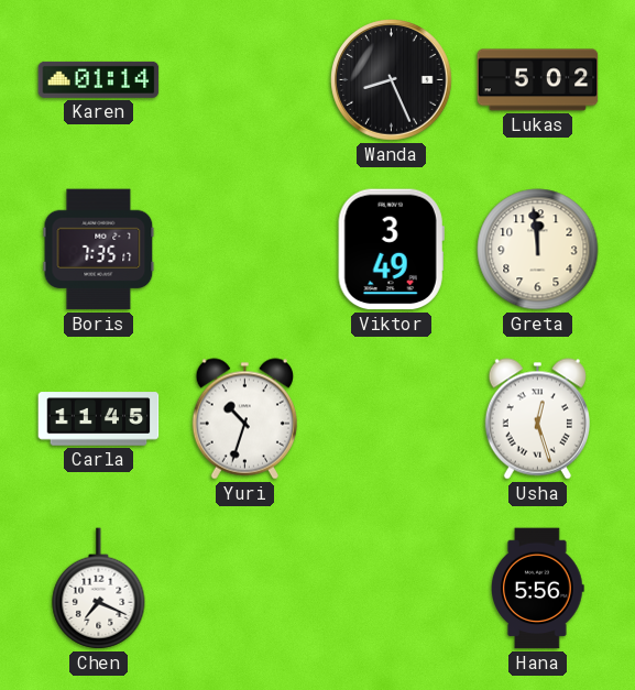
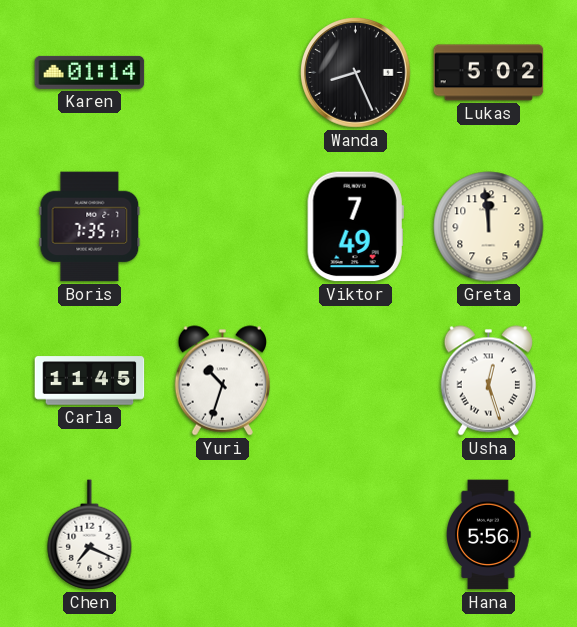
Viktor: 3:49 -> 7:49 (355, 227)
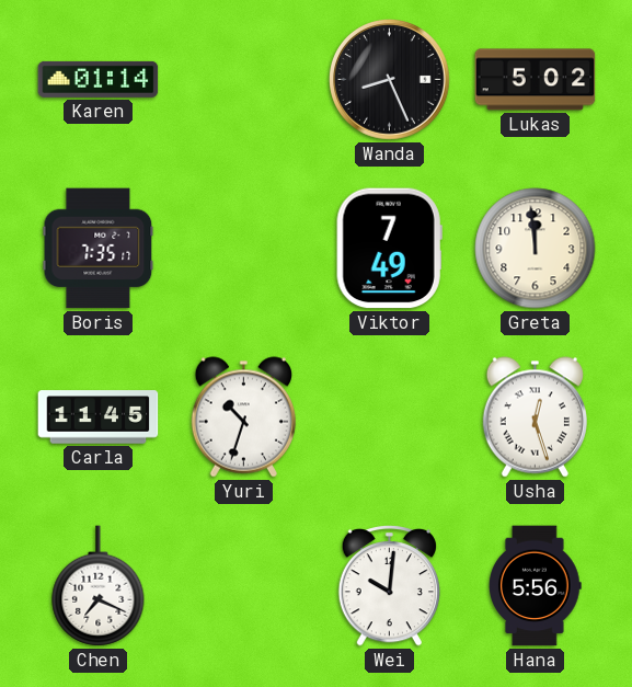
Wei: none -> 10:01 (389, 585)
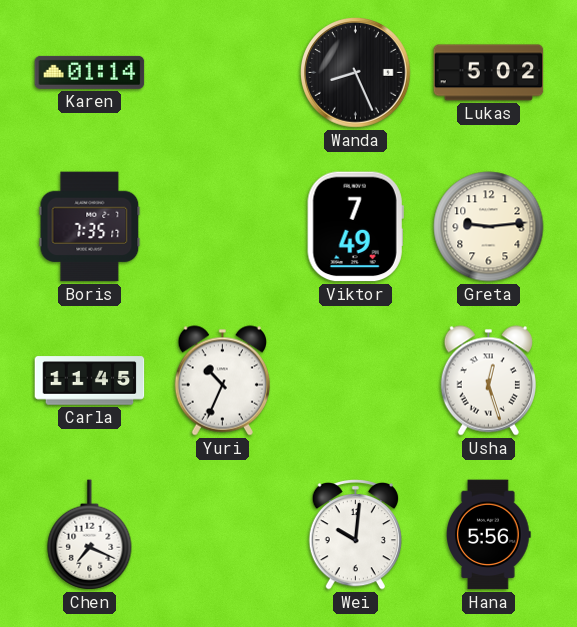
Greta: 11:59 -> 9:14 (489, 227)
Yuri: 10:33 -> 10:34 (222, 381)
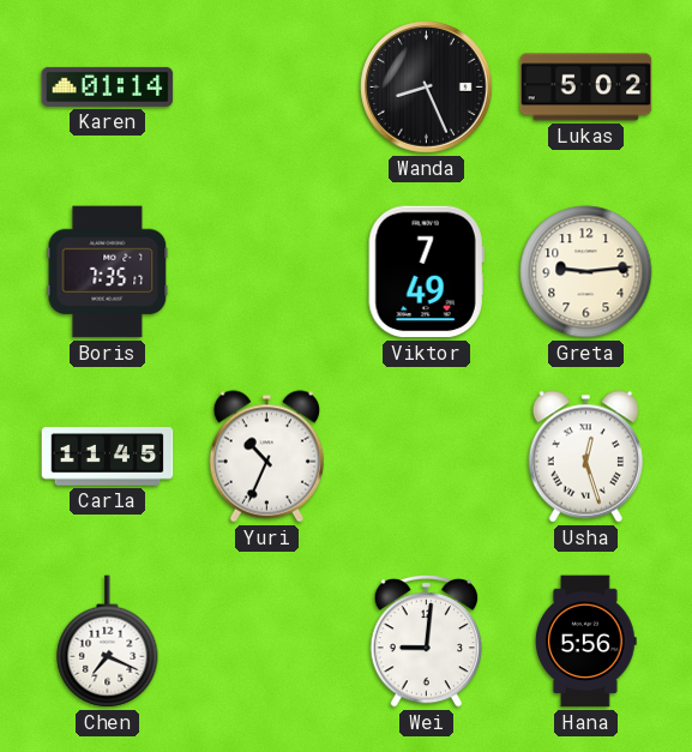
Wei: 10:01 -> 9:01 (426, 640)
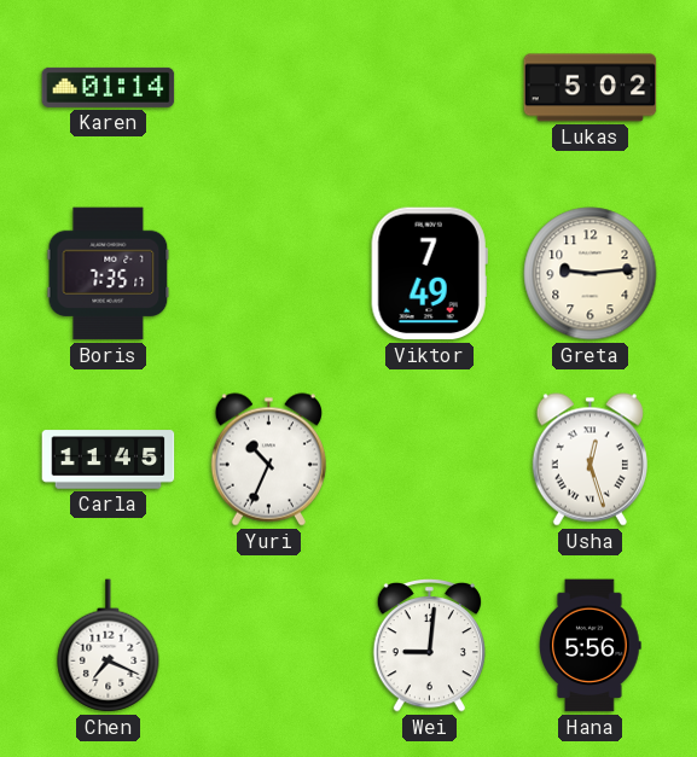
Wanda: 8:26 -> none (427, 88)
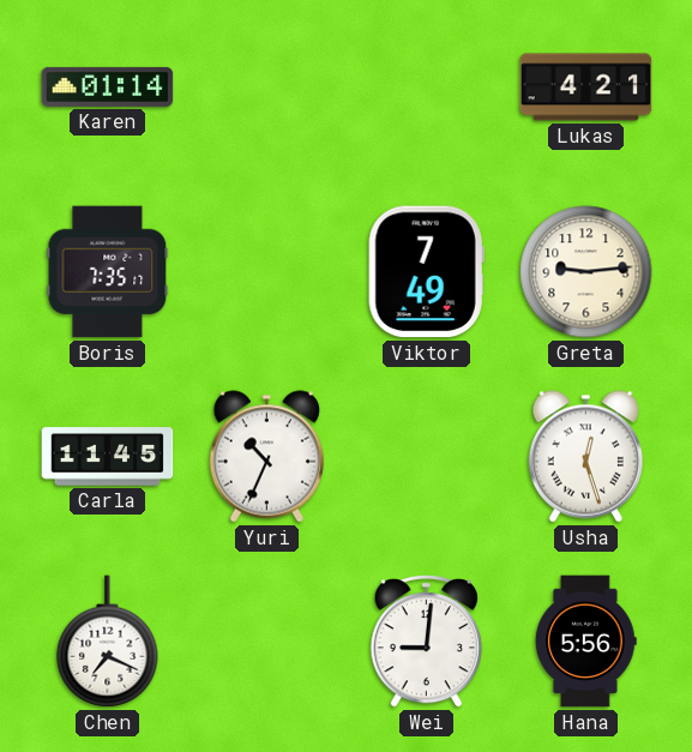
Lukas: 5:02 -> 4:21 (586, 88)
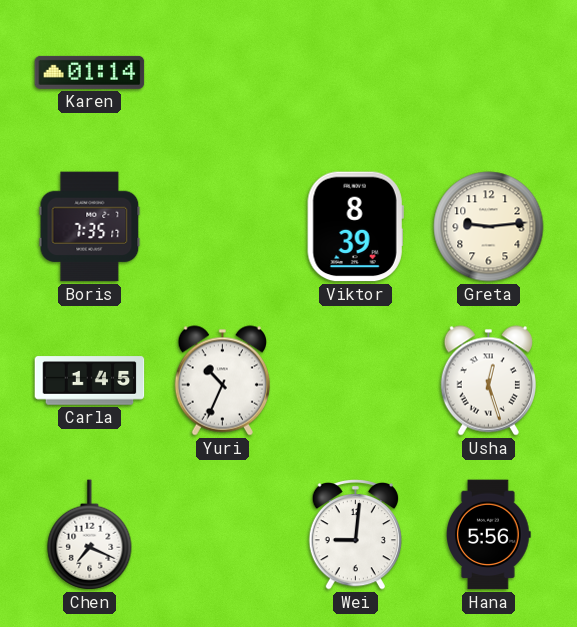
Lukas: 4:21 -> none (586, 88)
Viktor: 7:49 -> 8:39 (355, 227)
Carla: 11:45 -> 1:45 (90, 381)
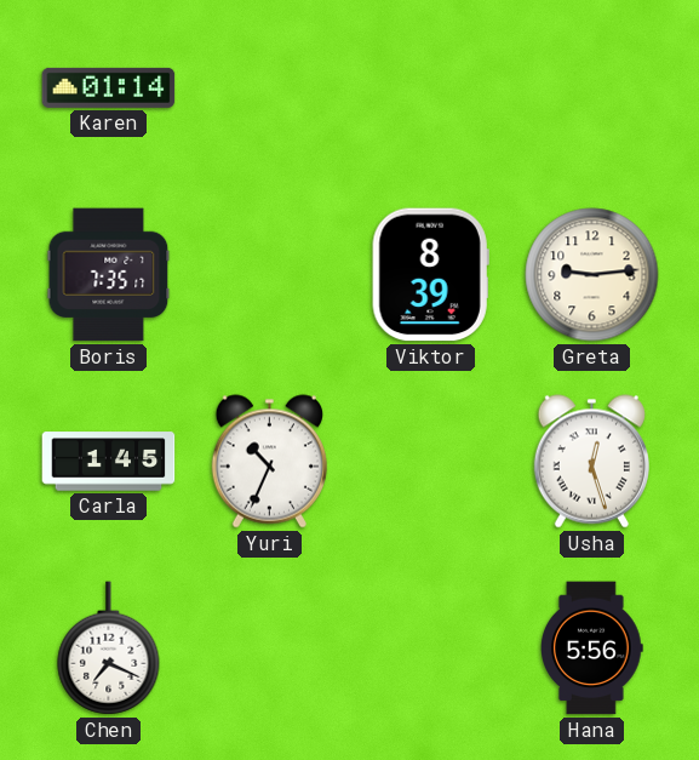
Wei: 9:01 -> none (355, 534)
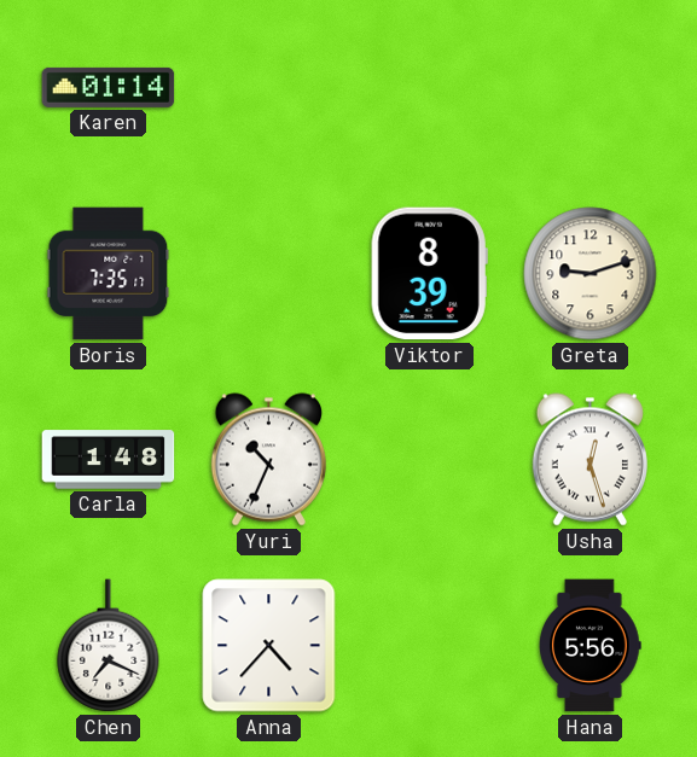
Greta: 9:14 -> 9:12 (591, 274)
Carla: 1:45 -> 1:48 (109, 460)
Anna: none -> 4:37 (269, 646)
